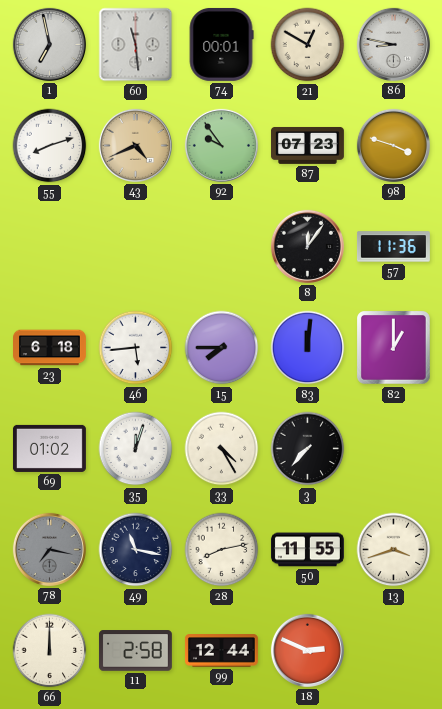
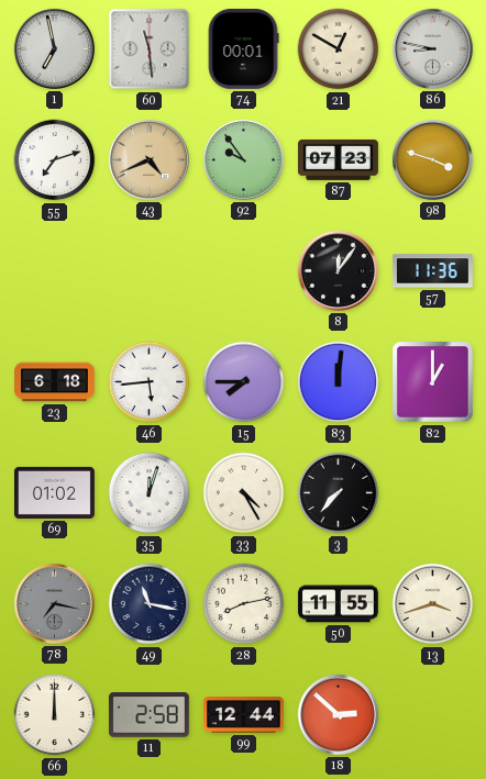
55: 8:12 -> 7:12 (55, 160)
18: 2:49 -> 2:52 (338, 714)
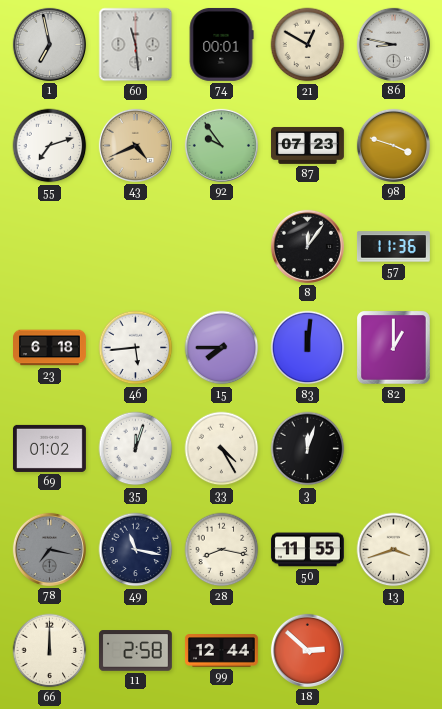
3: 7:37 -> 12:03 (308, 449)
28: 8:13 -> 8:17 (222, 550)
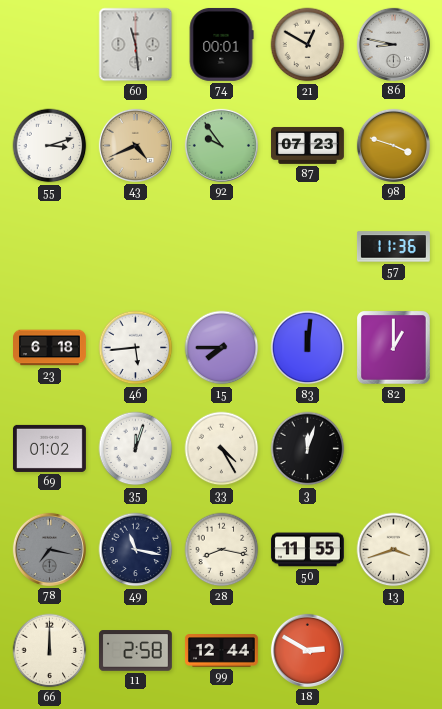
1: 6:58 -> none (49, 44)
55: 7:12 -> 3:12 (50, 146)
8: 12:06 -> none (307, 246)
18: 2:52 -> 2:50 (307, 650)
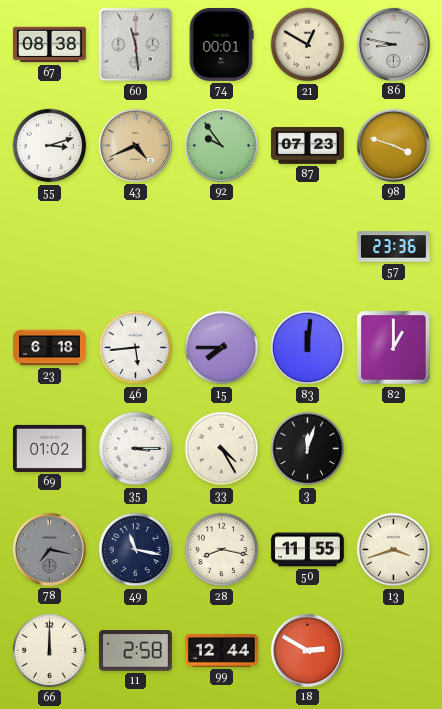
67: none -> 08:38 (49, 45)
57: 11:36 -> 23:36 (393, 247)
35: 12:03 -> 3:15 (136, 449)
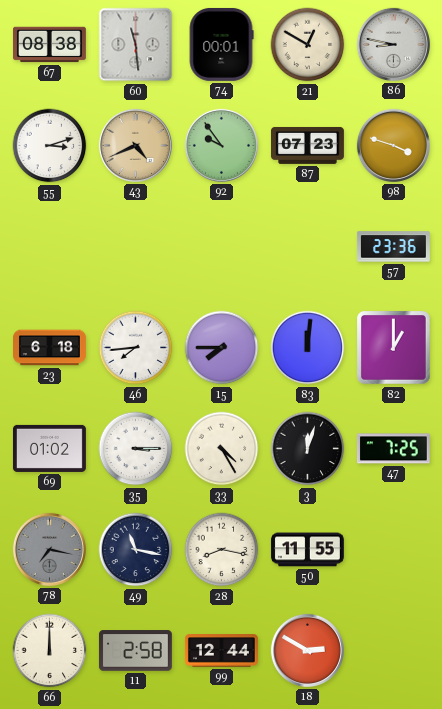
46: 5:44 -> 7:44 (136, 348)
47: none -> 7:25 (393, 449)
13: 3:42 -> none (394, 550)
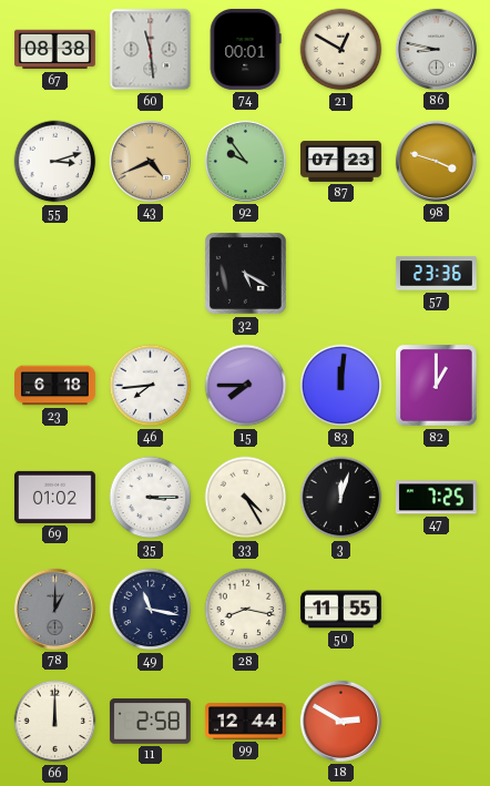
32: none -> 5:20 (246, 274)
78: 7:17 -> 1:00 (54, 609)
